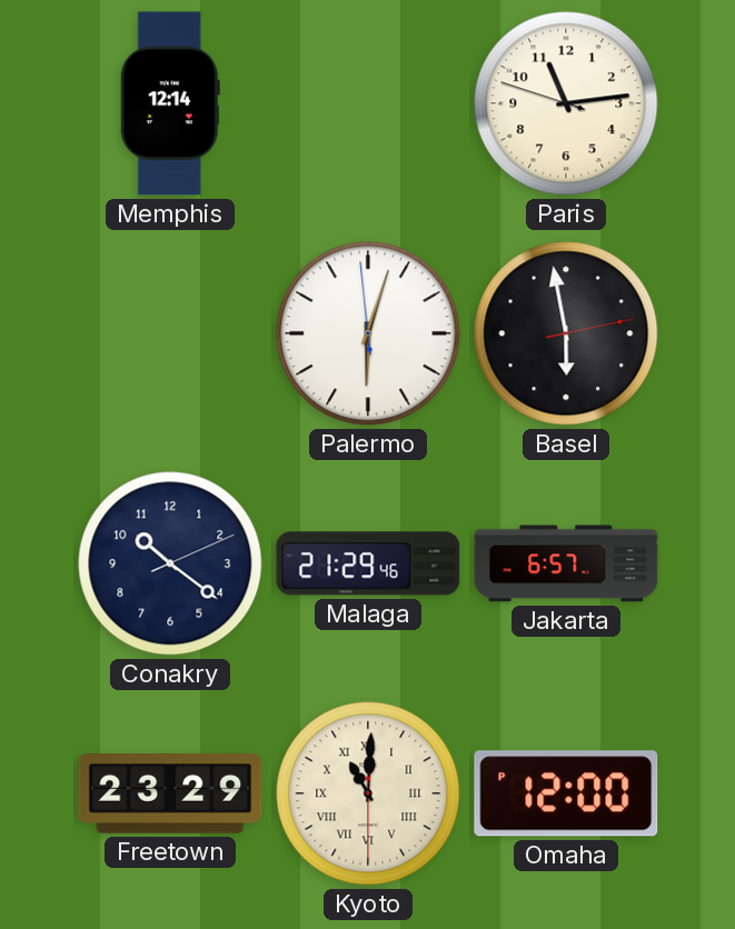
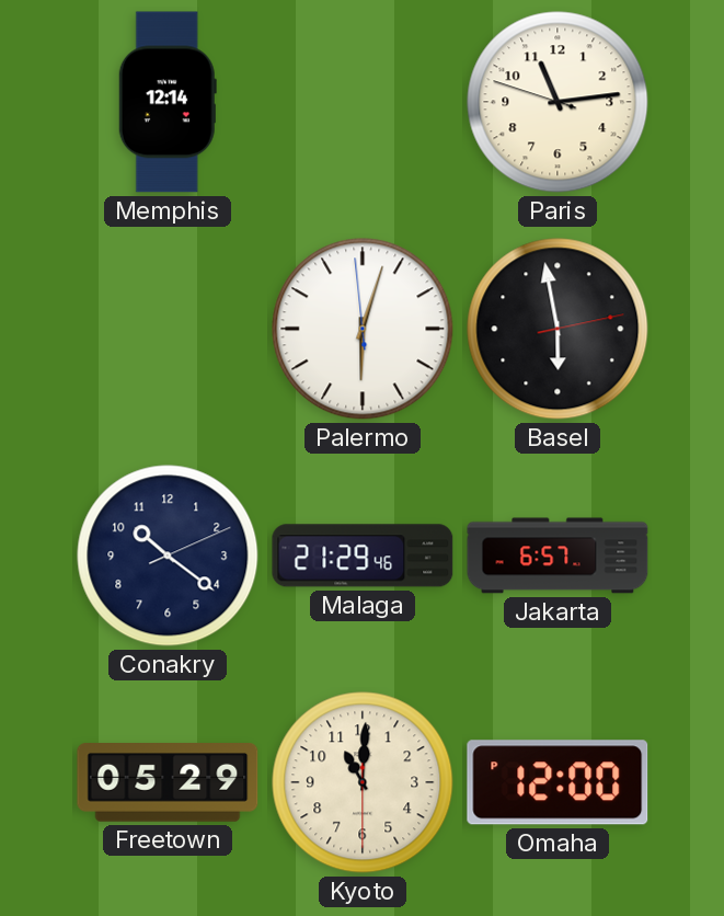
Freetown: 23:29 -> 05:29 (168, 783)
Kyoto numerals: Roman -> Arabic (363, 782)
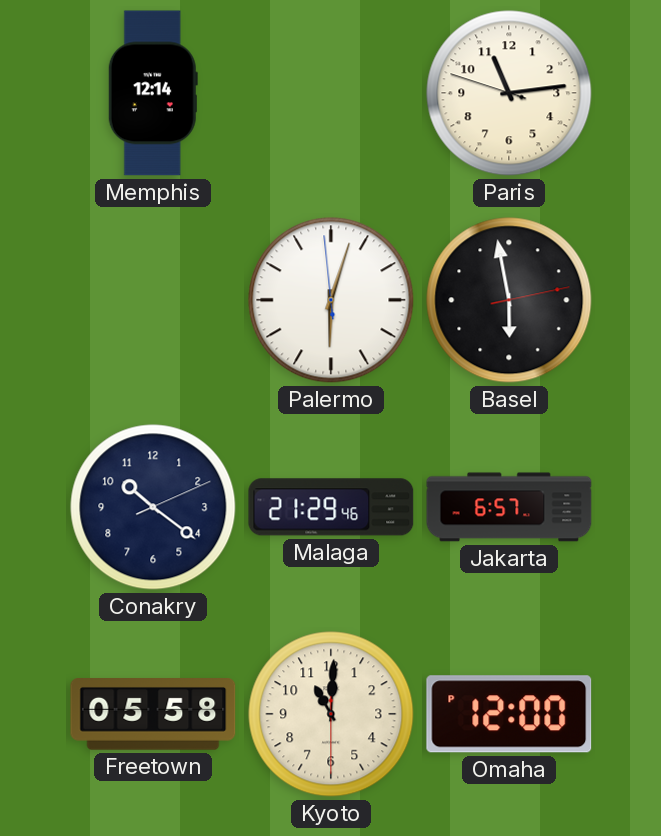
Freetown: 05:29 -> 05:58 (153, 715)
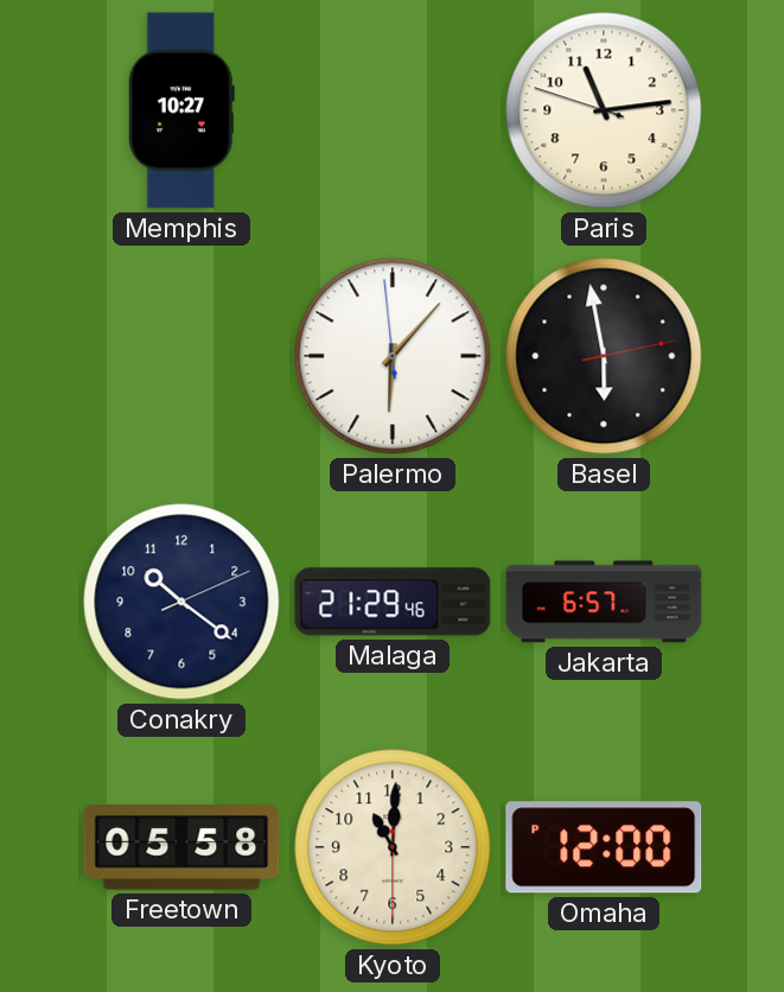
Memphis: 12:14 -> 10:27 (181, 110)
Palermo: 6:02 -> 6:06 (393, 356)
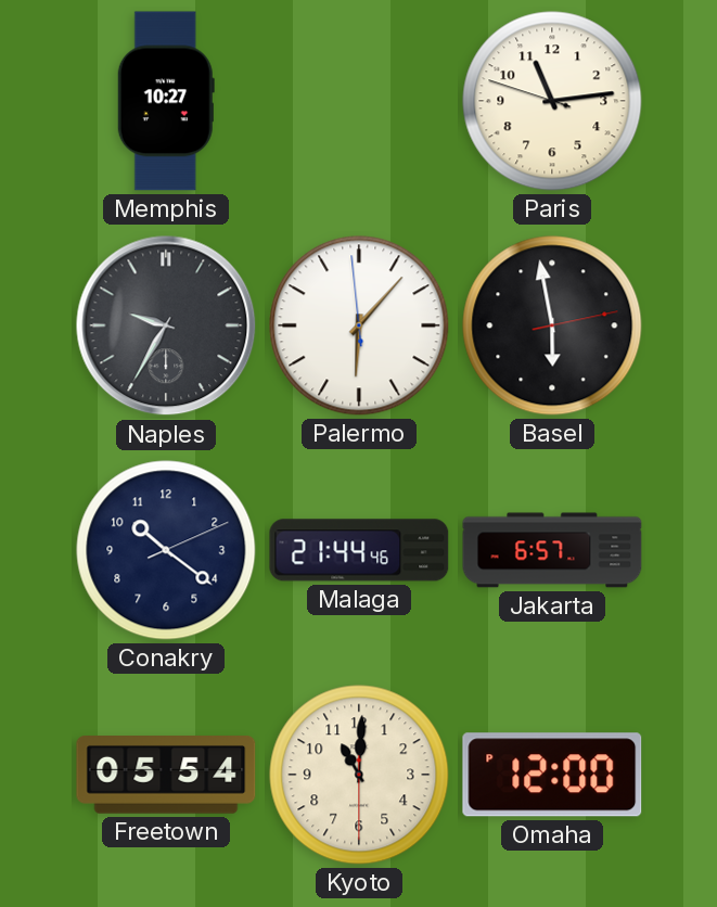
Naples: none -> 9:35 (166, 325)
Malaga: 21:29 -> 21:44 (359, 550)
Freetown: 05:58 -> 05:54 (166, 776)
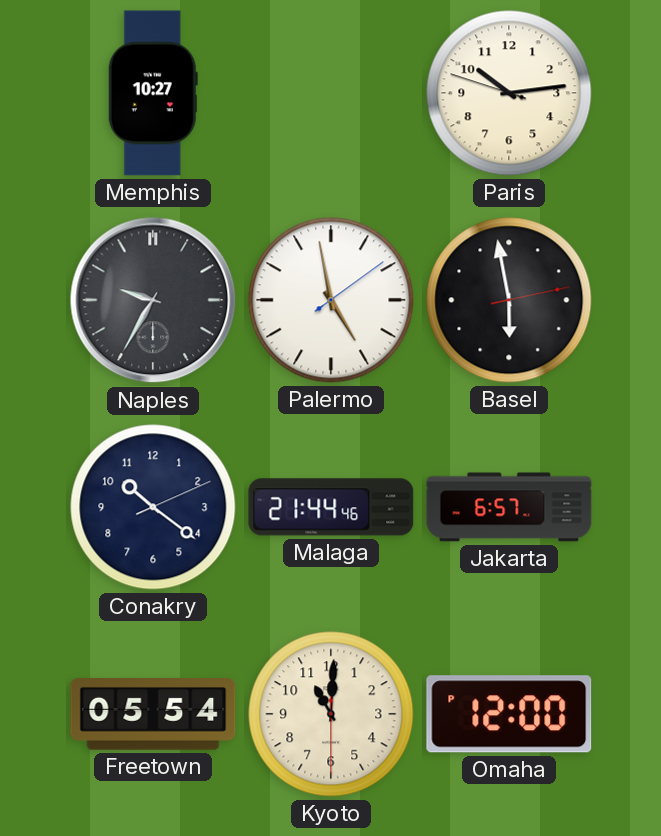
Paris: 11:13 -> 10:13 (509, 93)
Palermo: 6:06 -> 4:58 (331, 300)
